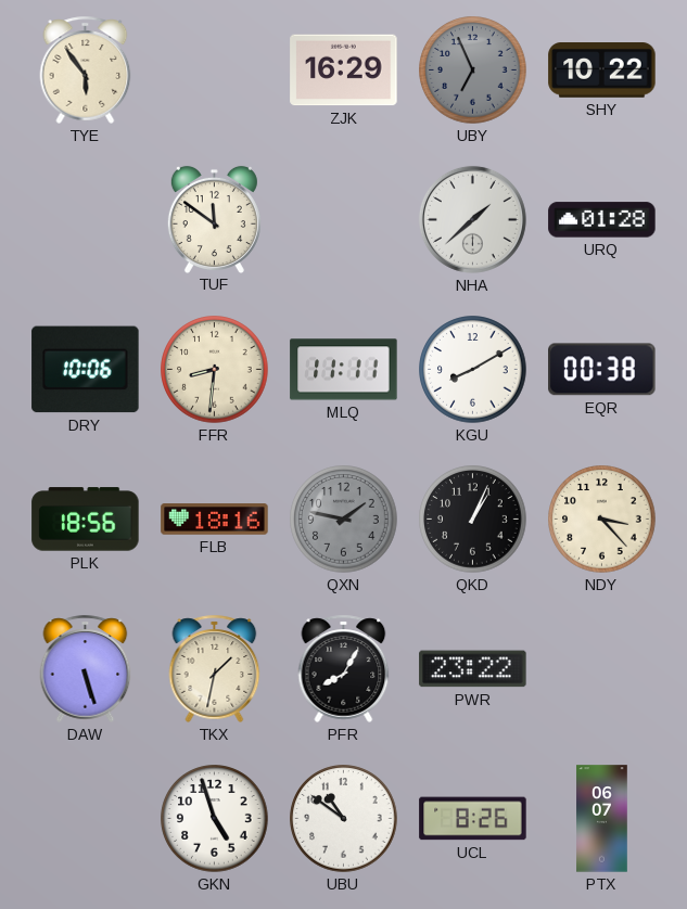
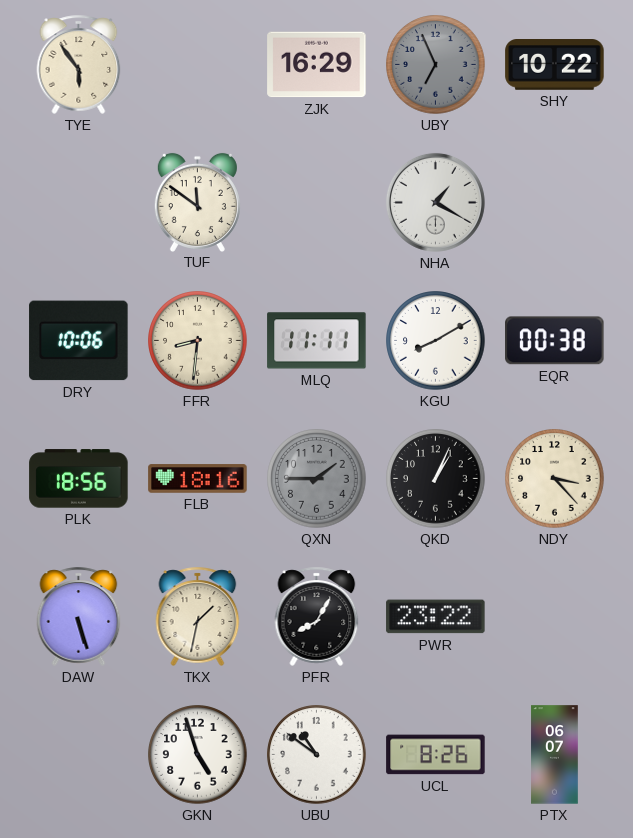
NHA: 1:38 -> 1:20 (435, 202)
URQ: 01:28 -> none (602, 220)
QXN: 1:47 -> 1:45 (317, 479)
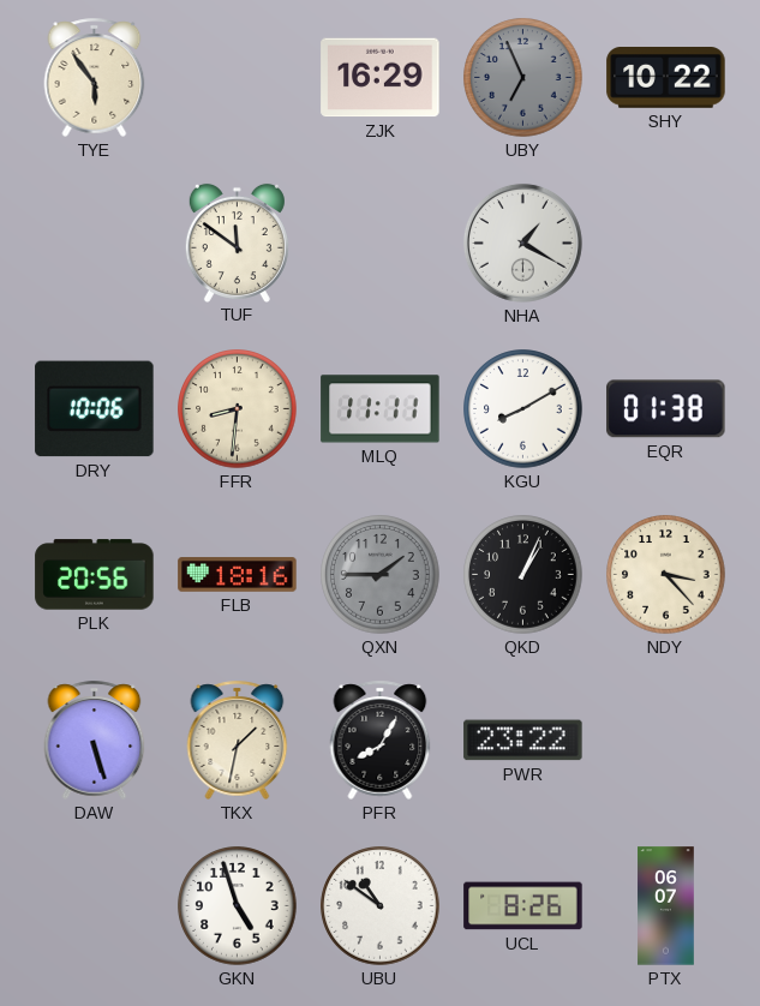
EQR: 00:38 -> 01:38 (666, 409)
PLK: 18:56 -> 20:56 (95, 575)
